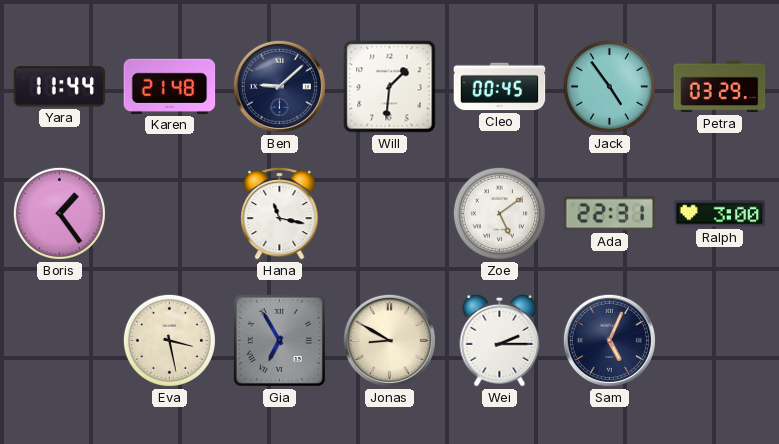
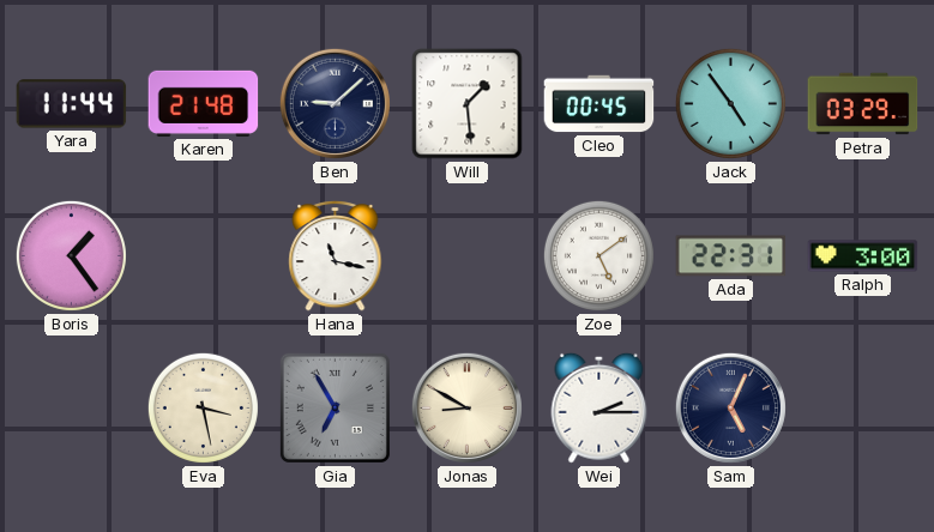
Will: 1:31 -> 1:29 (468, 104)
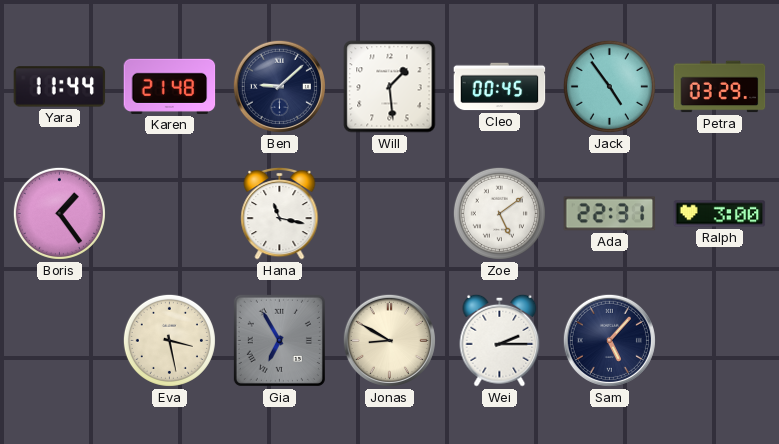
Sam: 5:04 -> 5:07 (609, 340)
